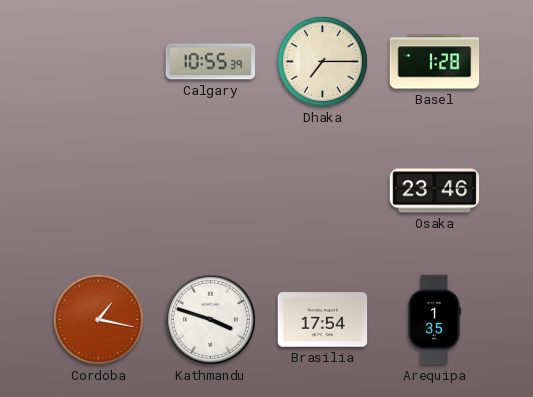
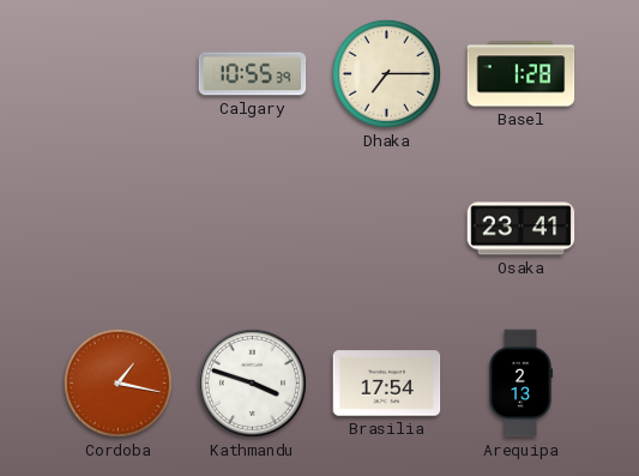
Osaka: 23:46 -> 23:41 (522, 229)
Arequipa: 1:35 -> 2:13 (522, 384)
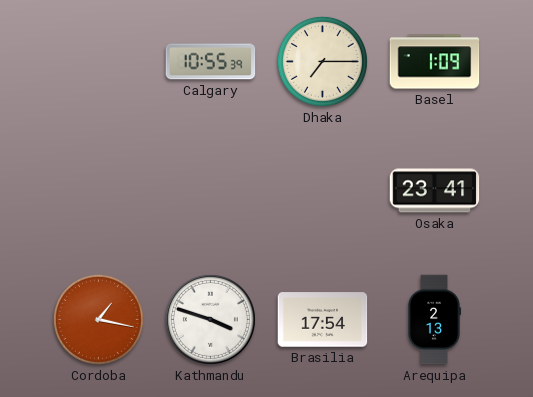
Basel: 1:28 -> 1:09 (435, 62)
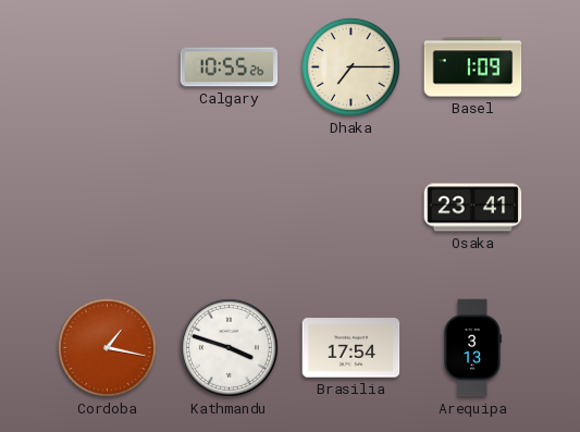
Calgary: 10:55:39 -> 10:55:26 (230, 67)
Arequipa: 2:13 -> 3:13 (473, 348)
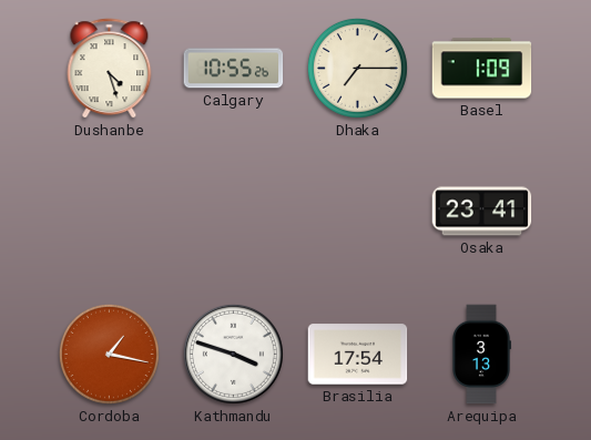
Dushanbe: none -> 4:27 (110, 69)
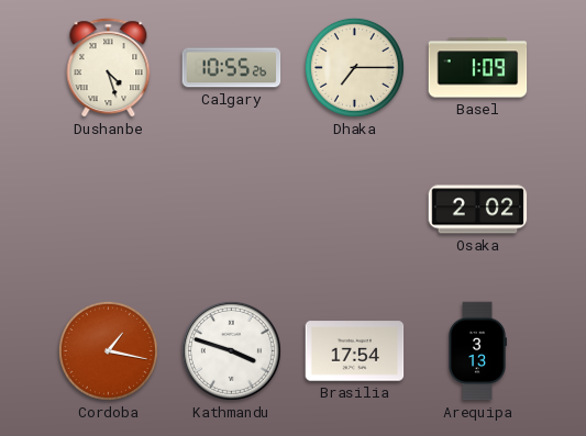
Osaka: 23:41 -> 2:02 (478, 210)
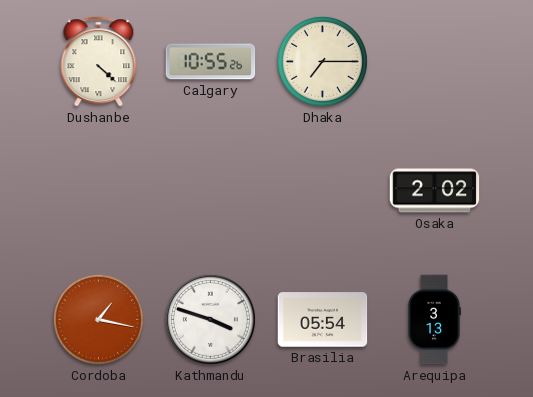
Dushanbe: 4:27 -> 4:22 (99, 62)
Basel: 1:09 -> none (478, 68)
Brasilia: 17:54 -> 05:54 (323, 320)
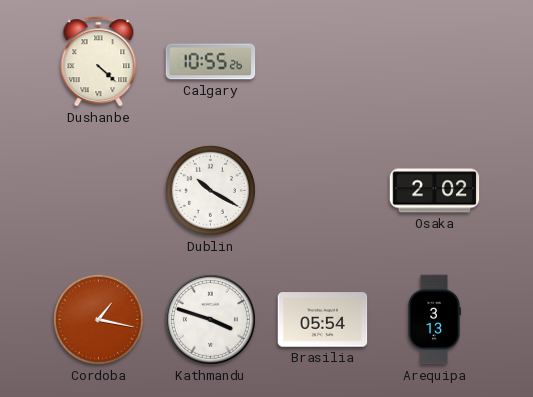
Dhaka: 7:15 -> none (322, 61)
Dublin: none -> 10:20 (210, 190)
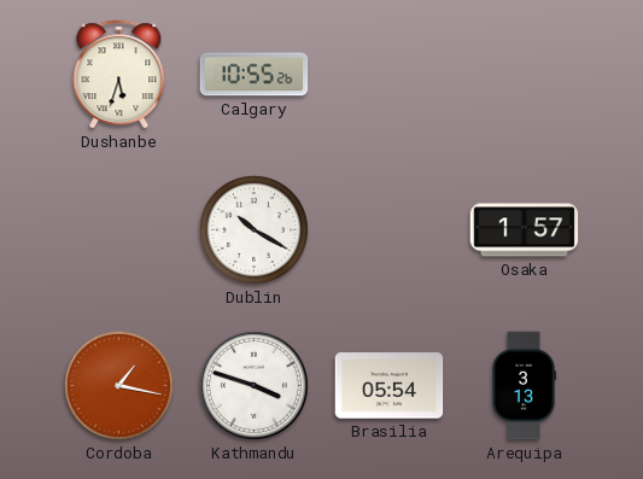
Dushanbe: 4:22 -> 5:33 (119, 75)
Osaka: 2:02 -> 1:57 (525, 230)
